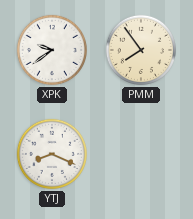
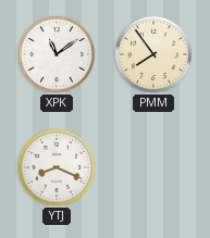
XPK: 9:39 -> 11:09 (57, 54)
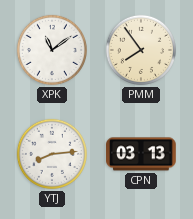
YTJ: 8:19 -> 8:14 (52, 154)
CPN: none -> 03:13 (141, 154)
